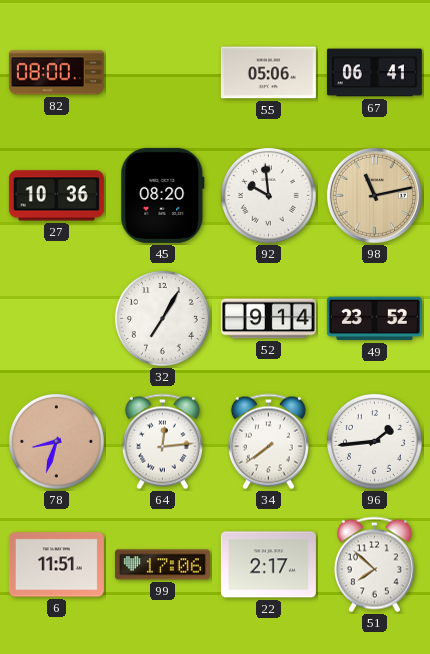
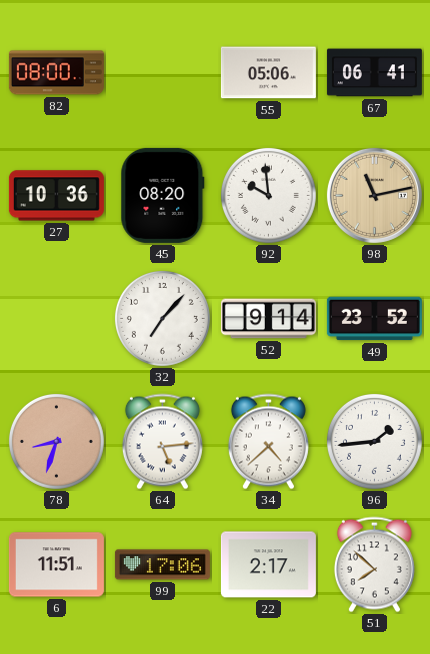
32: 7:05 -> 7:07 (162, 318)
64: 12:14 -> 5:14 (162, 442)
34: 7:39 -> 4:38 (268, 442)
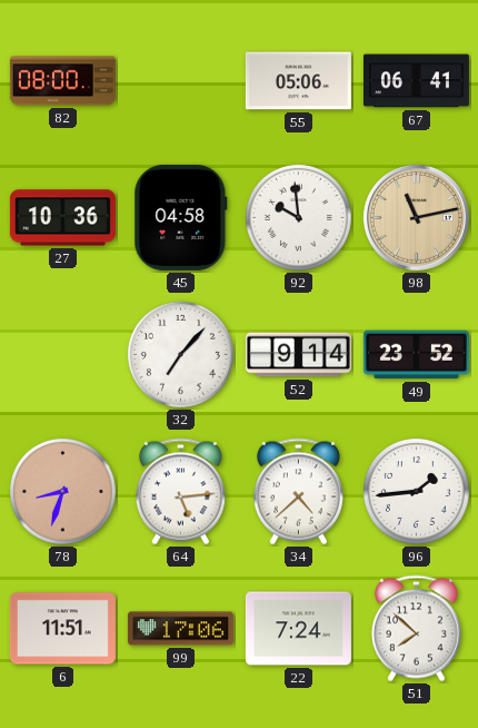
45: 08:20 -> 04:58 (181, 217)
22: 2:17 -> 7:24 (298, 629)
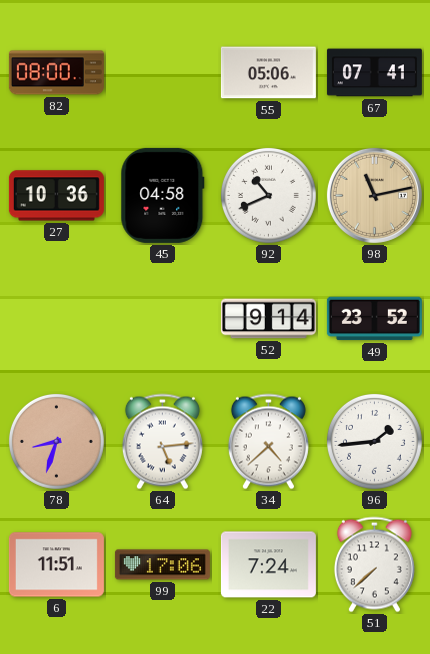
67: 06:41 -> 07:41 (374, 73)
92: 9:59 -> 10:41 (268, 195)
32: 7:07 -> none (180, 354)
51: 7:52 -> 7:38 (374, 565)
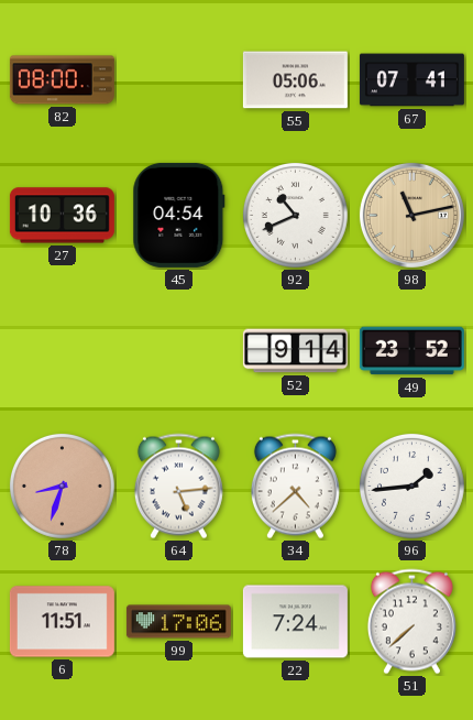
45: 04:58 -> 04:54 (179, 215)
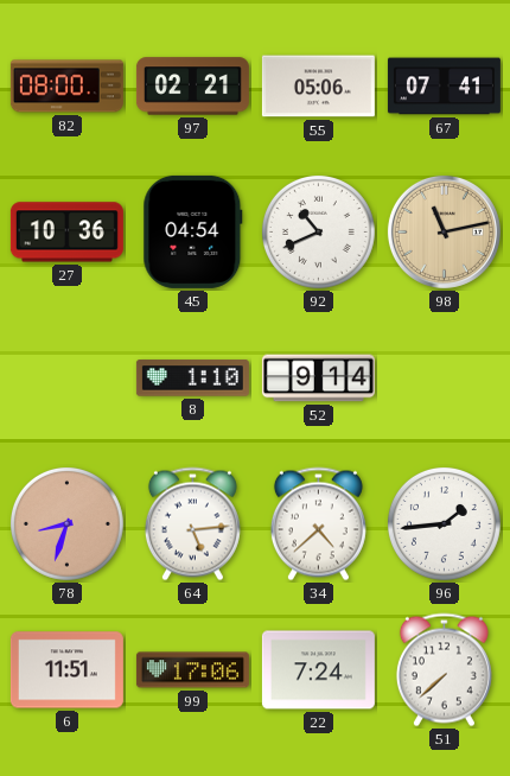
97: none -> 02:21 (192, 87)
8: none -> 1:10 (192, 379)
49: 23:52 -> none (411, 351)
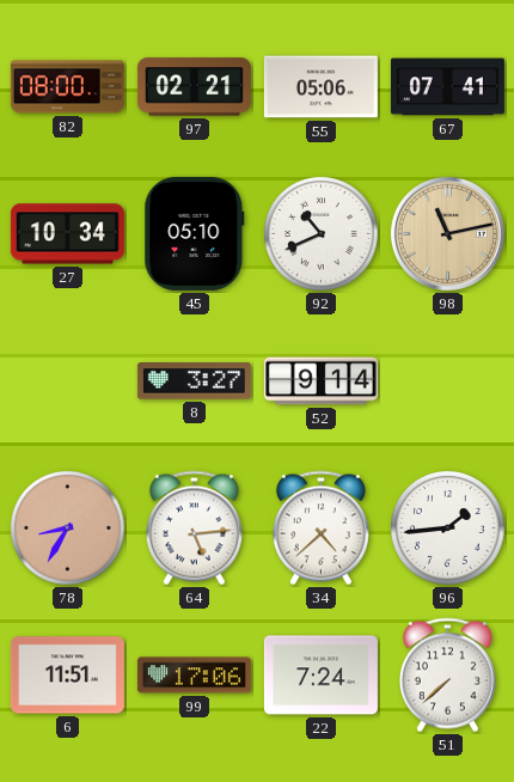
27: 10:36 -> 10:34 (67, 234)
45: 04:54 -> 05:10 (195, 233)
8: 1:10 -> 3:27 (194, 381)
78: 8:33 -> 8:35 (67, 527)
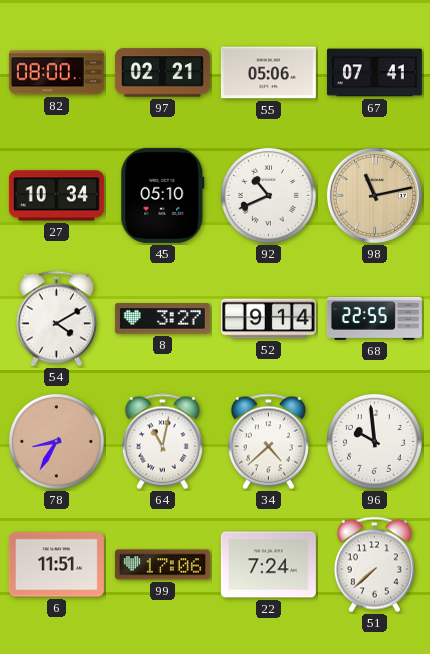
54: none -> 4:10 (56, 319)
68: none -> 22:55 (374, 318)
64: 5:14 -> 11:02 (162, 442)
96: 1:44 -> 9:59 (374, 441)
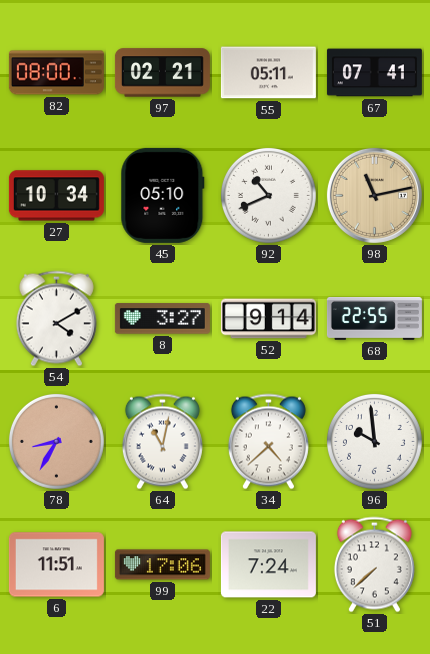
55: 05:06 -> 05:11 (268, 73)
